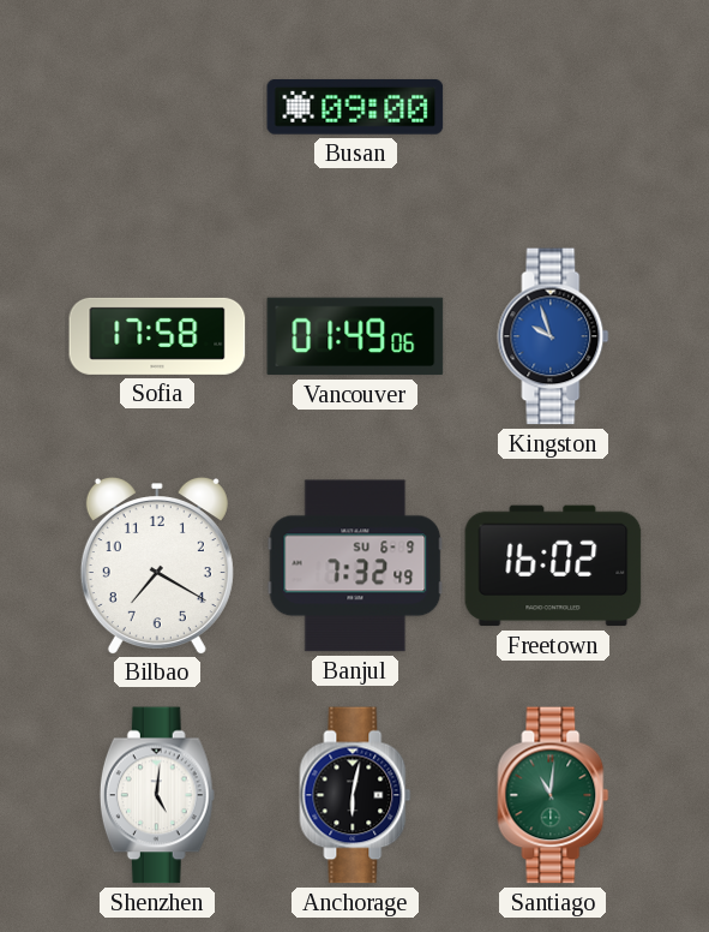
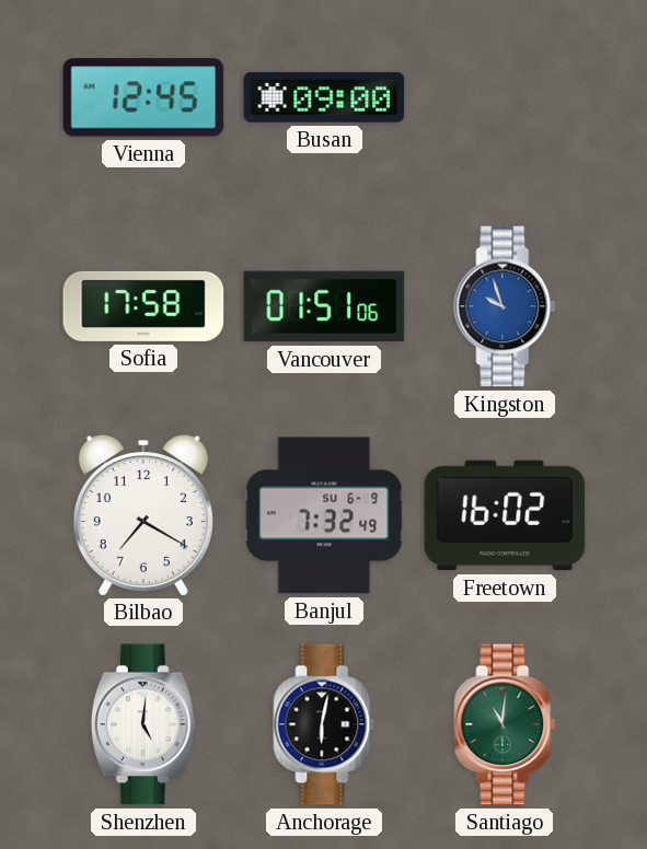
Vienna: none -> 12:45 (143, 97)
Vancouver: 01:49 -> 01:51 (324, 306)
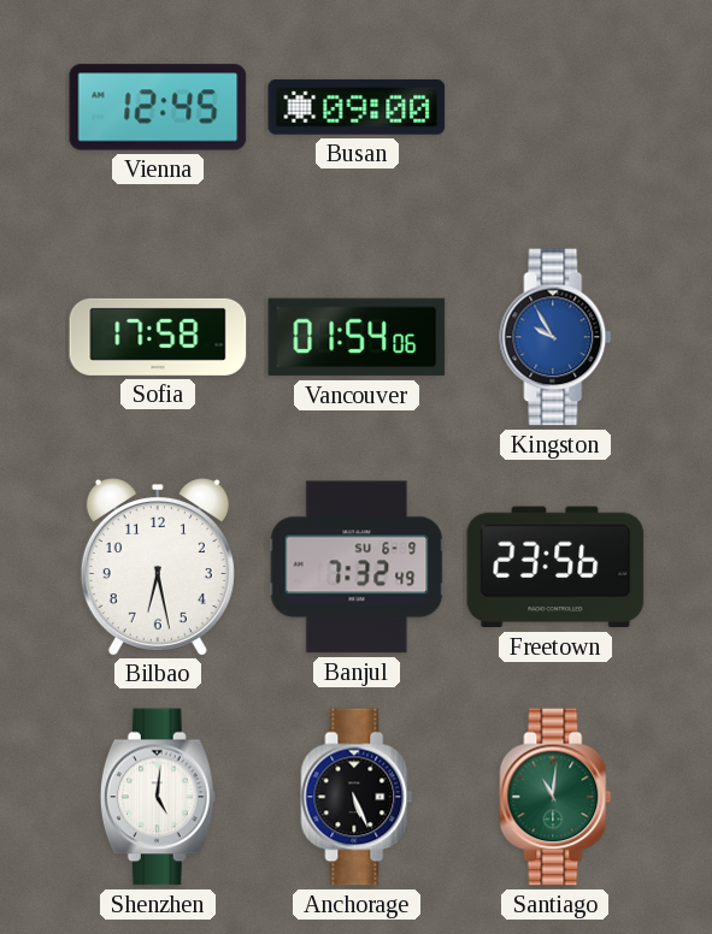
Vancouver: 01:51 -> 01:54 (357, 337)
Kingston: 9:57 -> 9:55 (555, 337)
Bilbao: 7:20 -> 6:28 (158, 567)
Freetown: 16:02 -> 23:56 (555, 567)
Anchorage: 6:02 -> 5:26 (357, 797)
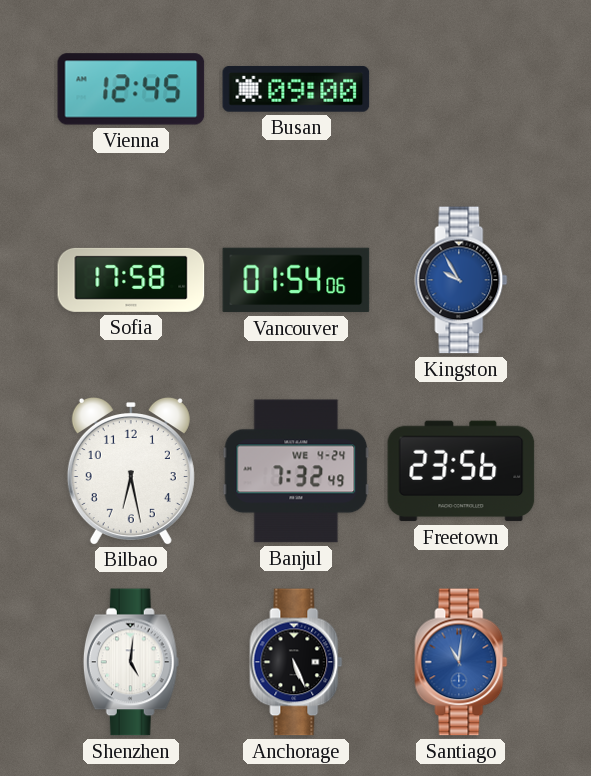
Banjul date: SU 6-9 -> WE 4-24 (296, 471)
Santiago dial: green -> blue (461, 662)
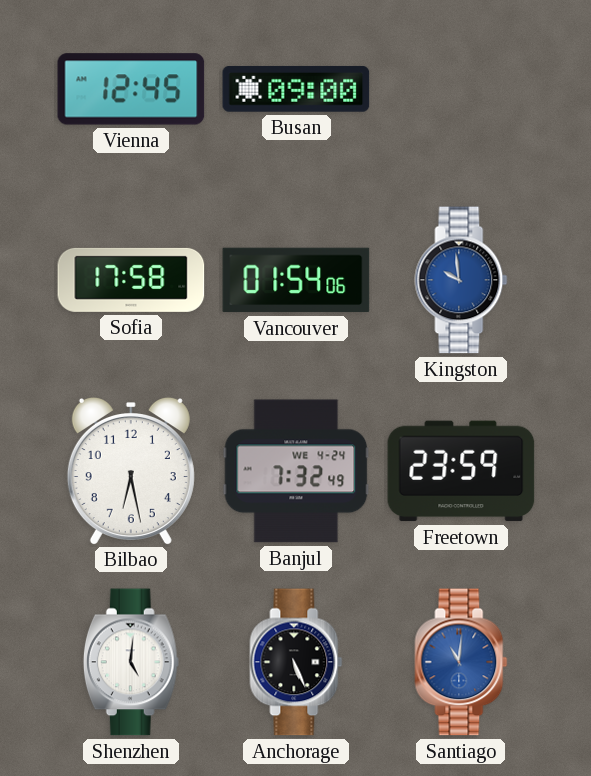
Kingston: 9:55 -> 9:59 (461, 280)
Freetown: 23:56 -> 23:59 (461, 471)
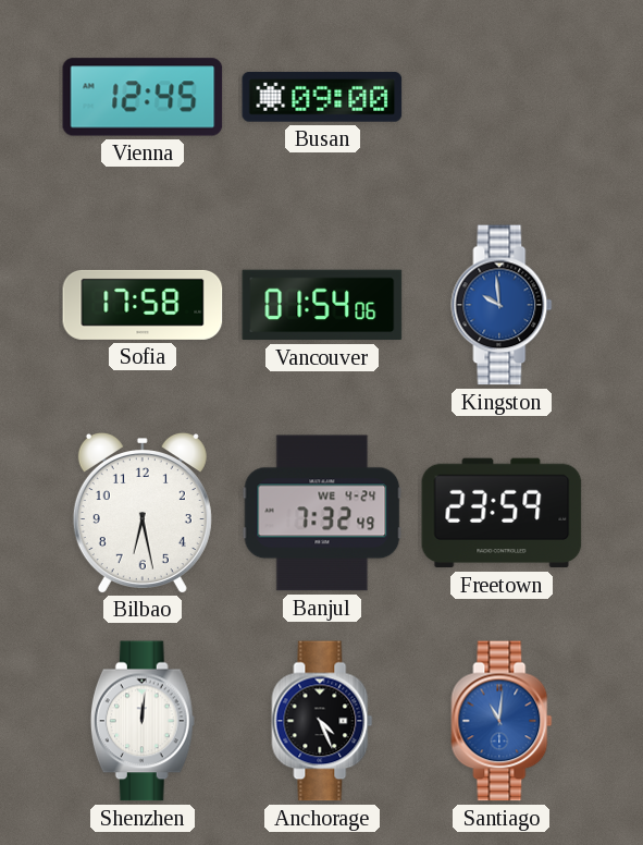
Shenzhen: 5:01 -> 12:01 (143, 721)
Anchorage: 5:26 -> 4:26 (322, 721)
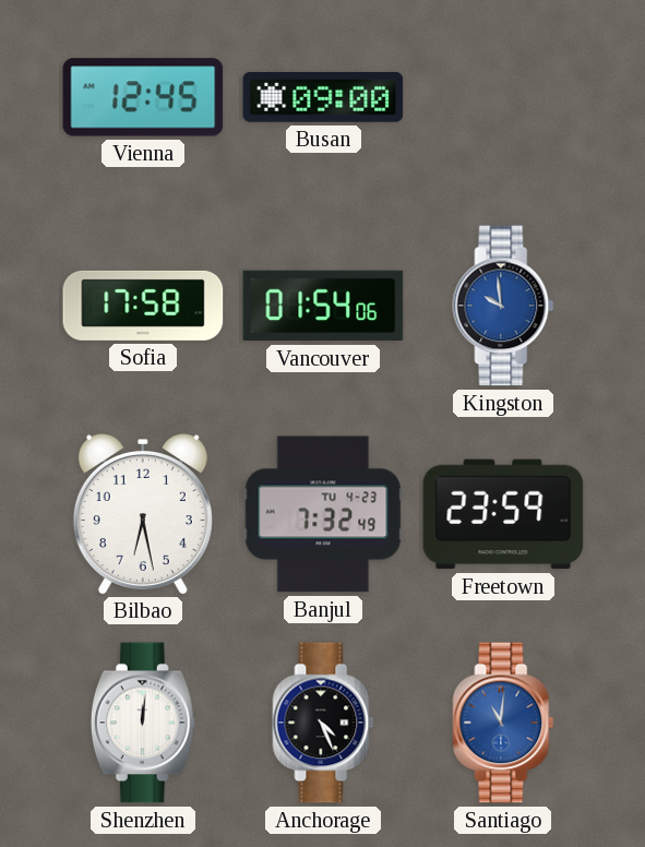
Banjul date: WE 4-24 -> TU 4-23 (323, 514)
